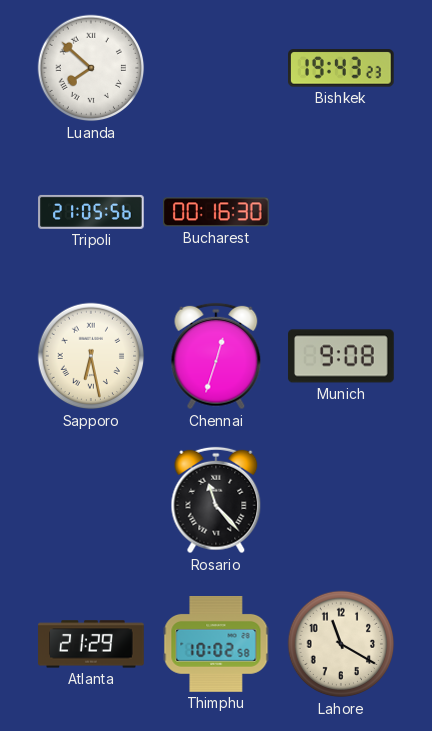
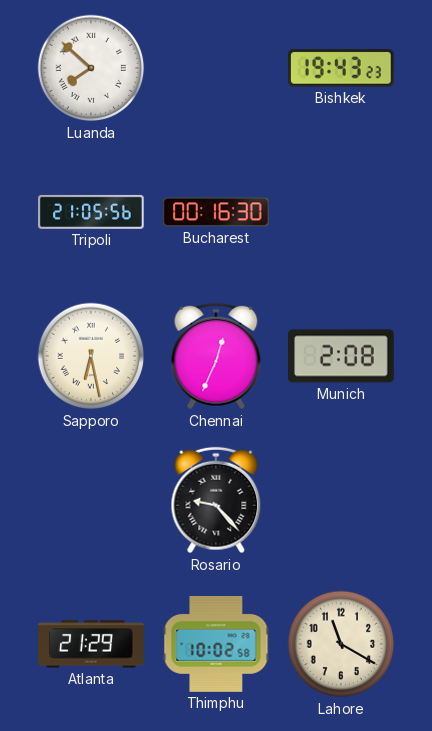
Chennai: 12:33 -> 12:34 (216, 356)
Munich: 9:08 -> 2:08 (341, 356)
Rosario: 11:23 -> 9:23 (216, 500)
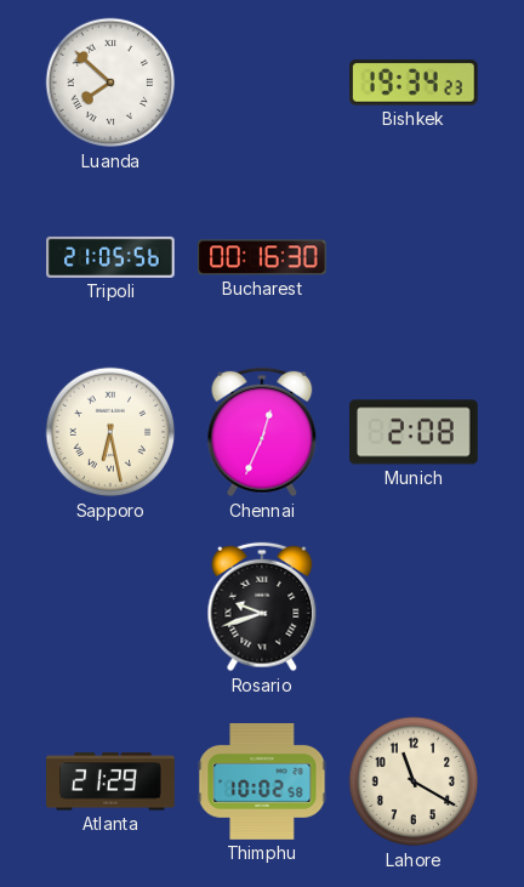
Bishkek: 19:43 -> 19:34 (415, 83)
Rosario: 9:23 -> 9:42 (262, 607)
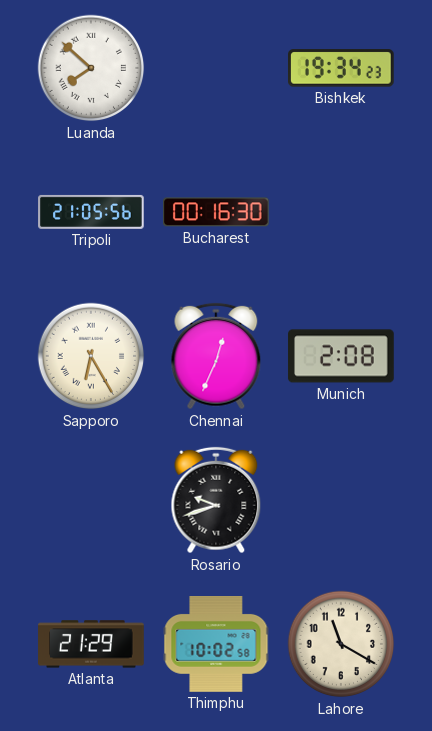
Sapporo: 6:28 -> 6:25 (91, 356)
